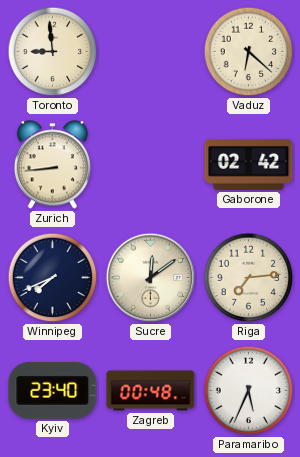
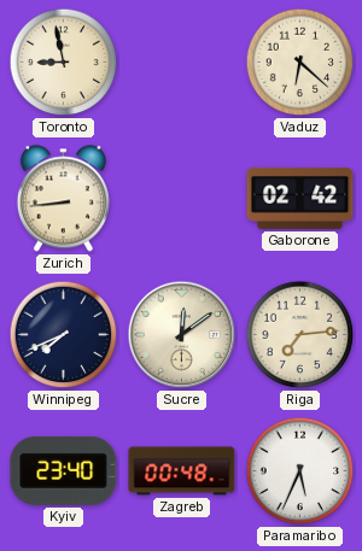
Toronto: 8:59 -> 8:58 (64, 63)
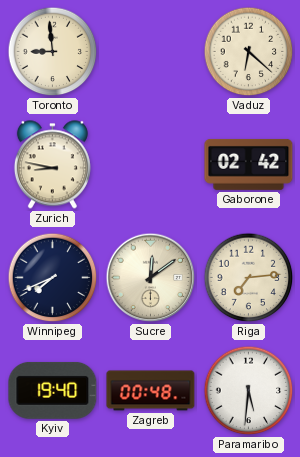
Toronto: 8:58 -> 8:59 (53, 52)
Zurich: 8:44 -> 8:47 (52, 165)
Kyiv: 23:40 -> 19:40 (53, 390)
Paramaribo: 5:34 -> 5:31 (249, 391)
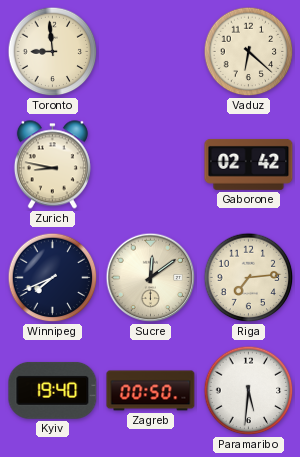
Zagreb: 00:48 -> 00:50 (151, 391)
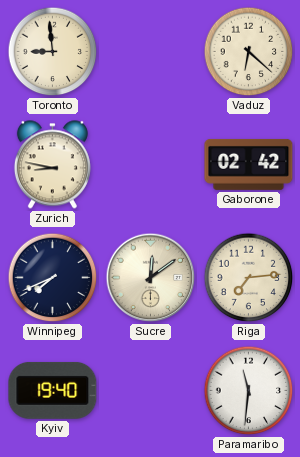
Zagreb: 00:50 -> none (151, 391)
Paramaribo: 5:31 -> 11:31 (249, 391)
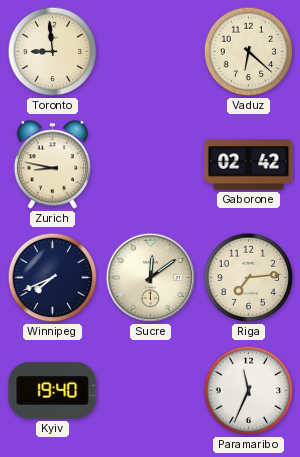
Paramaribo: 11:31 -> 11:34 (249, 391)
